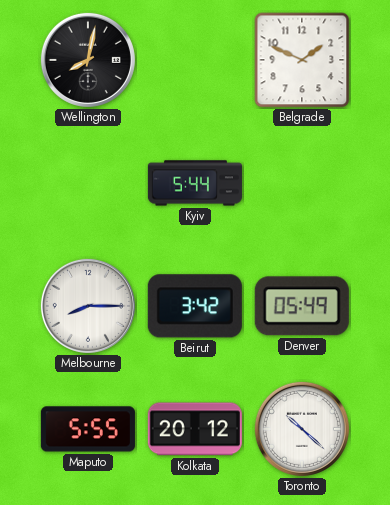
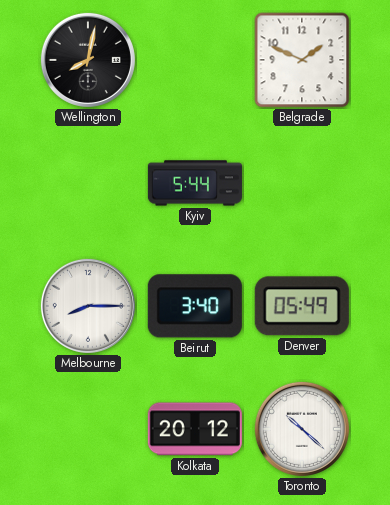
Beirut: 3:42 -> 3:40 (195, 306)
Maputo: 5:55 -> none (88, 429)
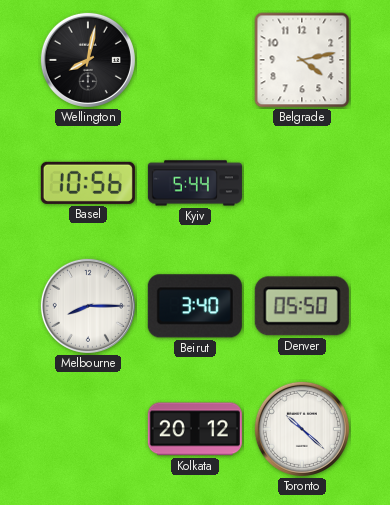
Belgrade: 1:49 -> 4:13 (302, 60)
Basel: none -> 10:56 (88, 183)
Denver: 05:49 -> 05:50 (302, 306)
